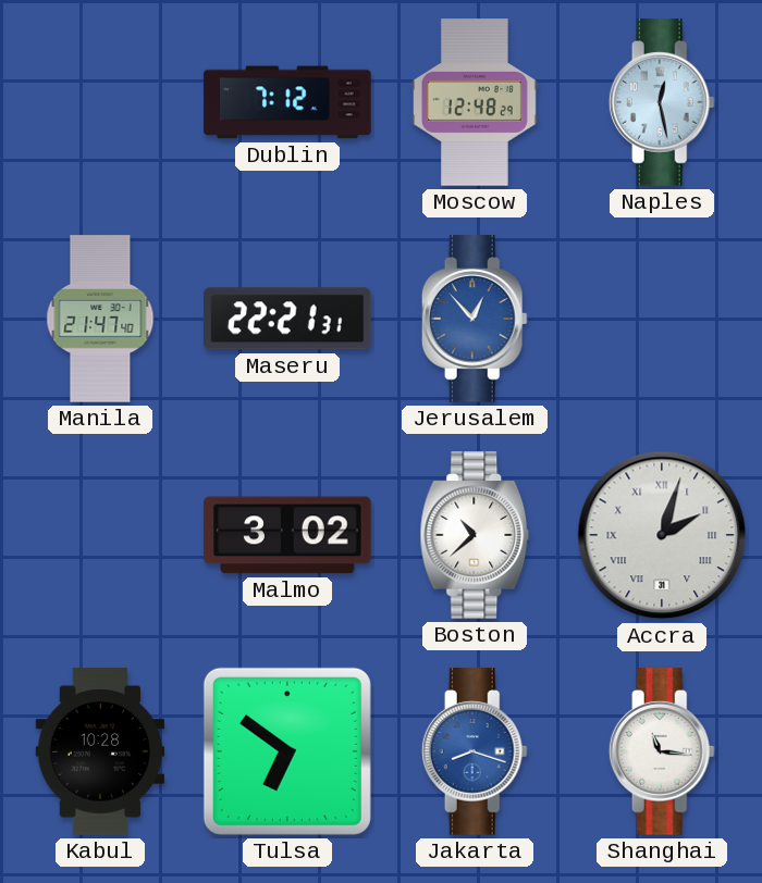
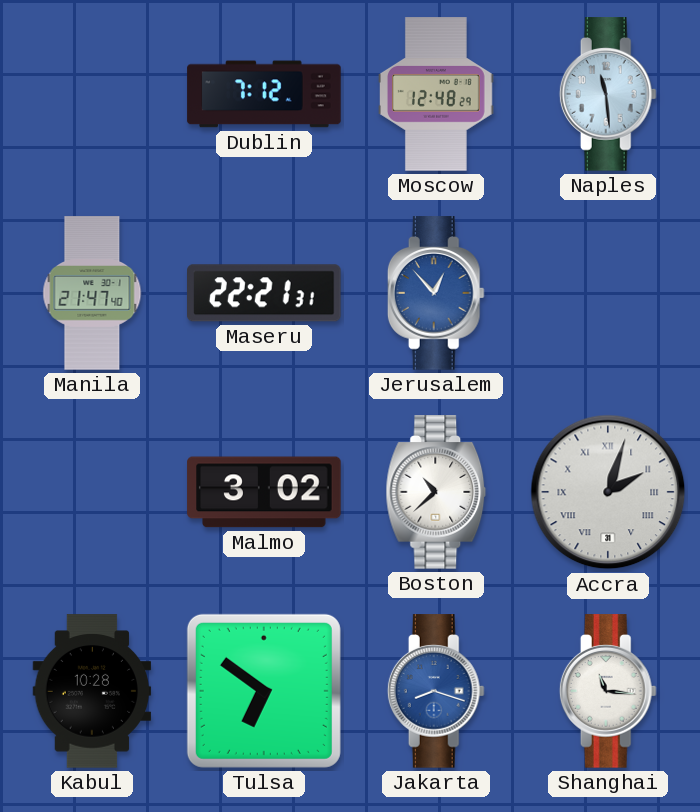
Naples: 12:28 -> 11:29 (608, 94)
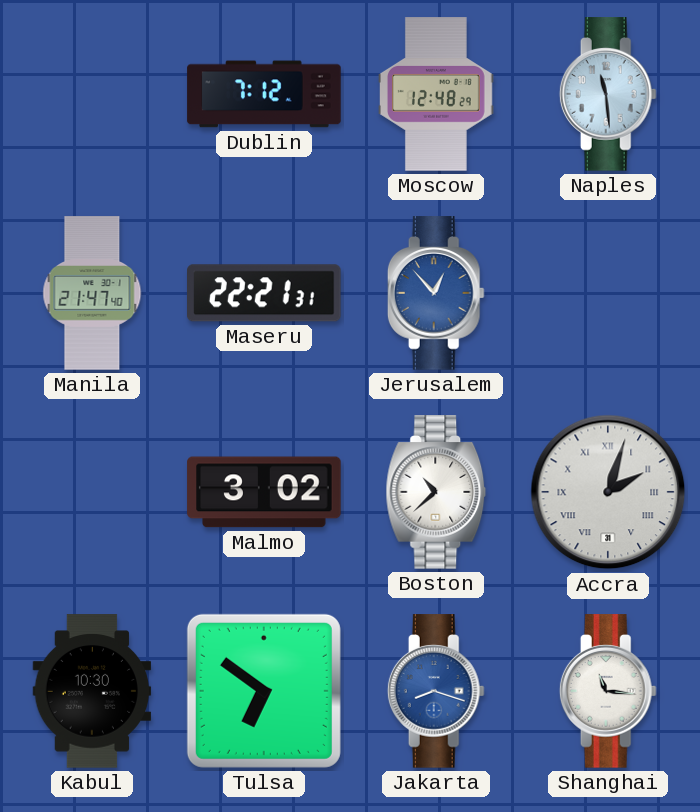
Kabul: 10:28 -> 10:30 (92, 691)
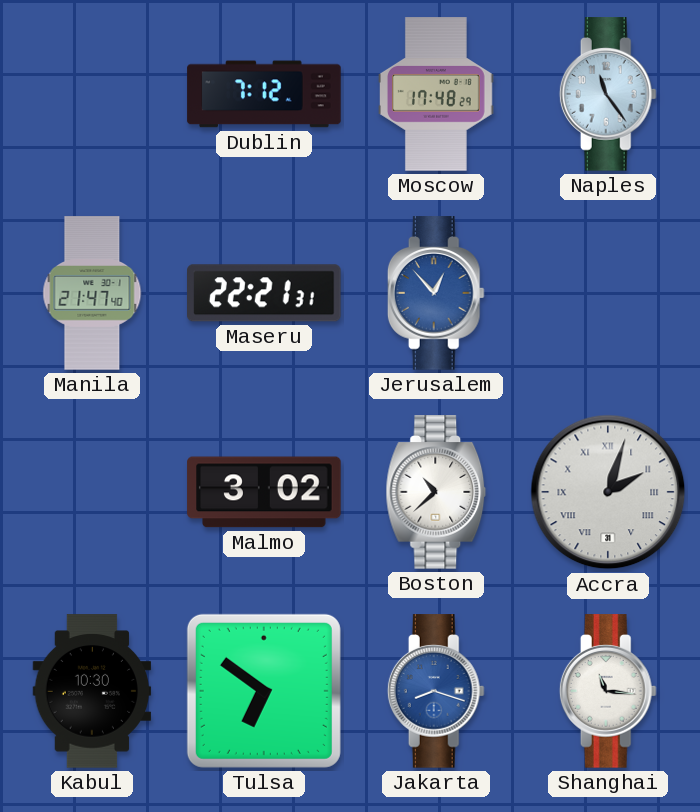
Moscow: 12:48 -> 17:48 (437, 94)
Naples: 11:29 -> 11:24 (608, 94)
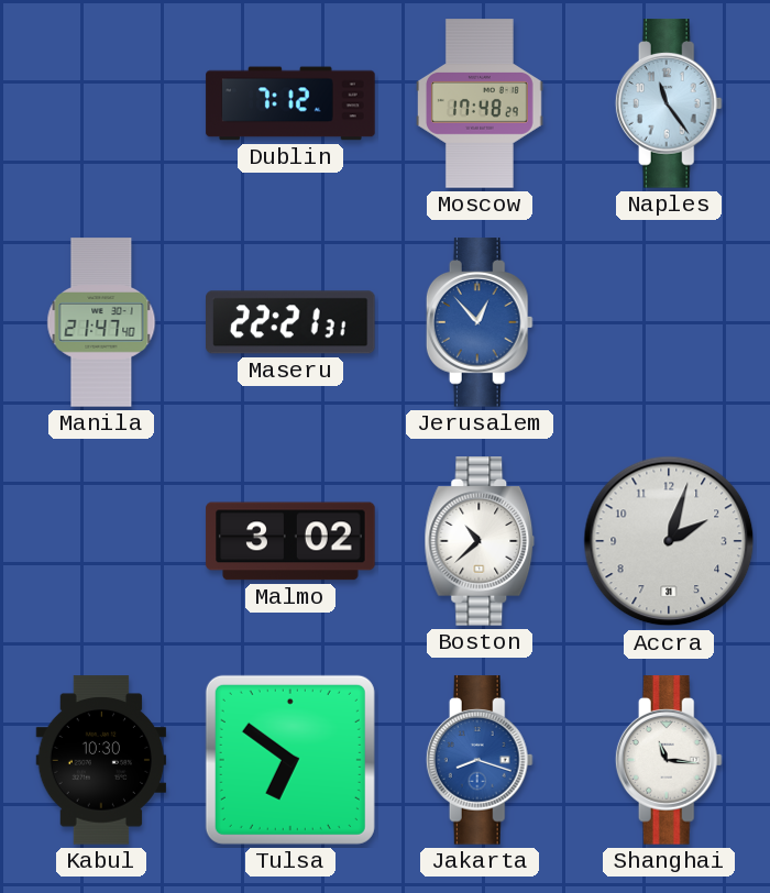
Accra numerals: Roman -> Arabic (669, 541)
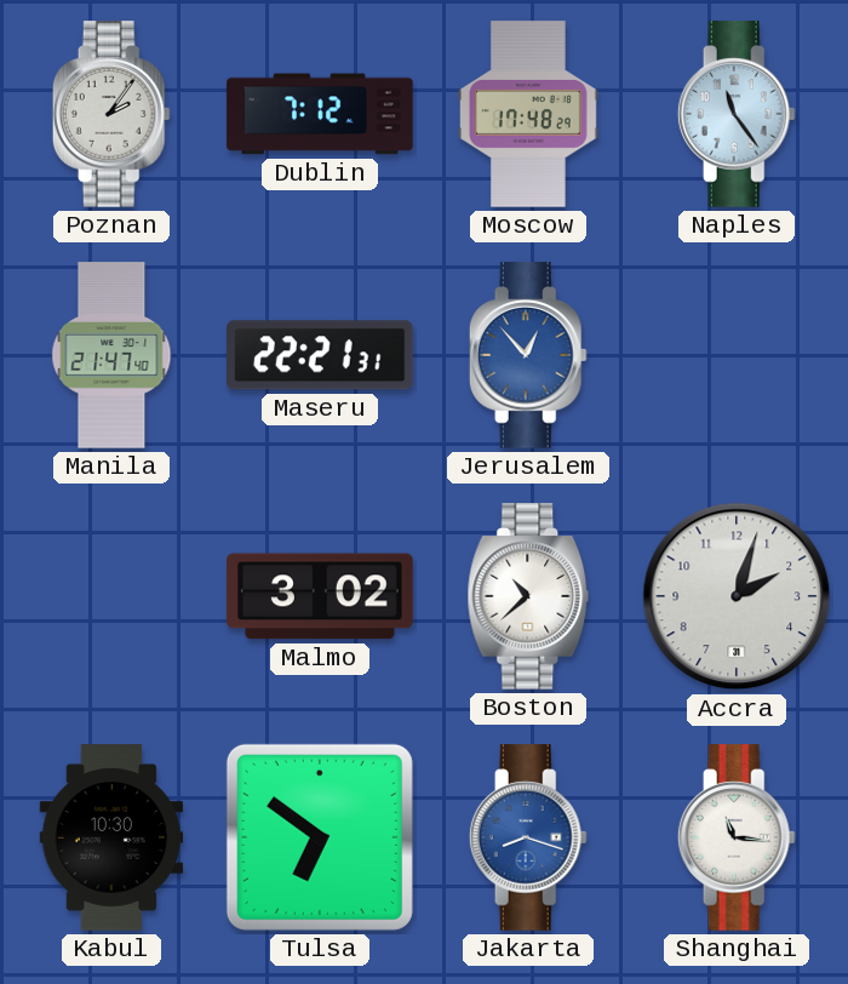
Poznan: none -> 2:06 (111, 114)
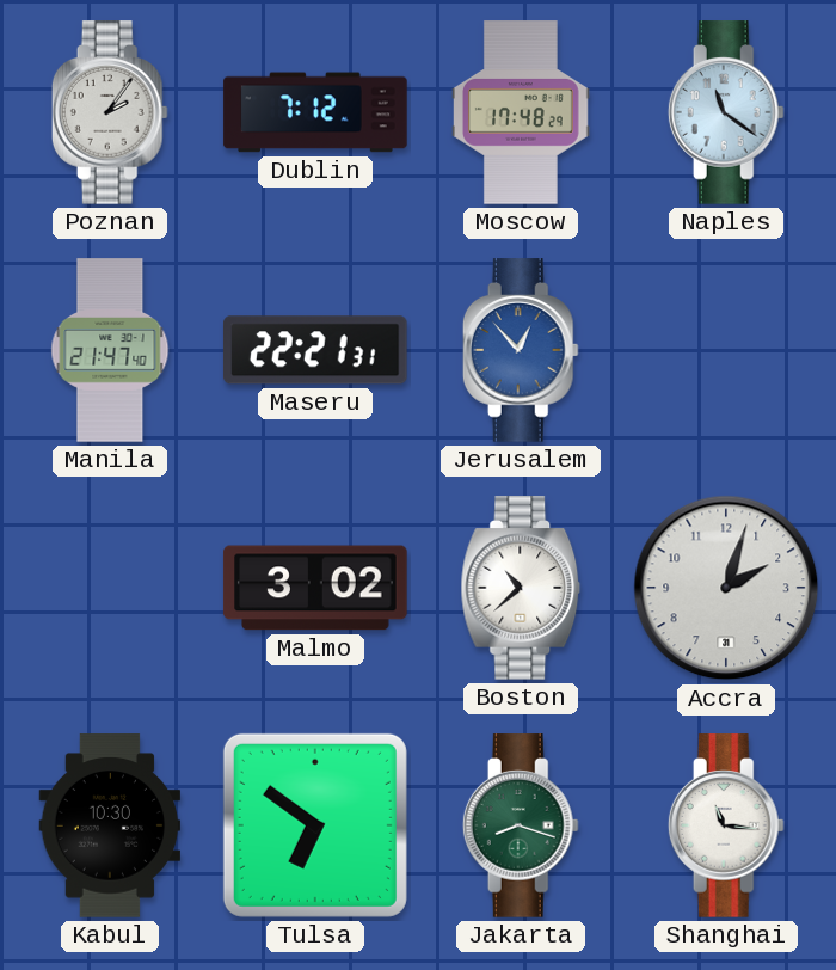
Naples: 11:24 -> 11:21 (726, 112)
Jakarta dial: blue -> green (521, 825)
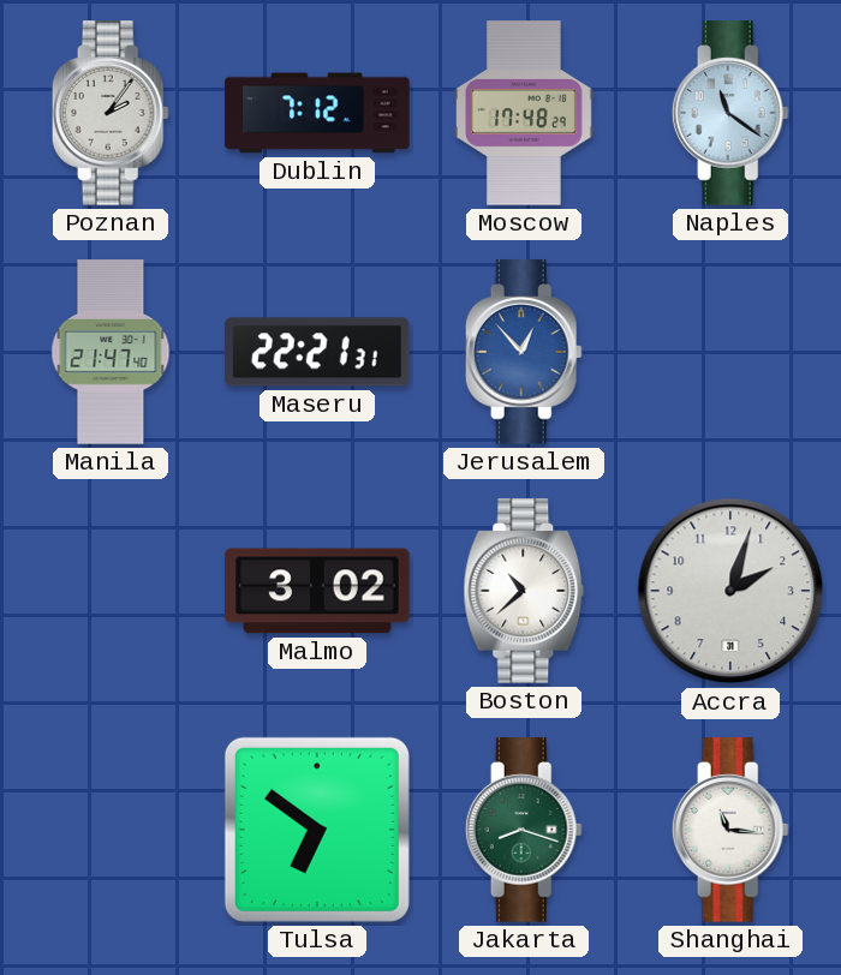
Kabul: 10:30 -> none (110, 825)
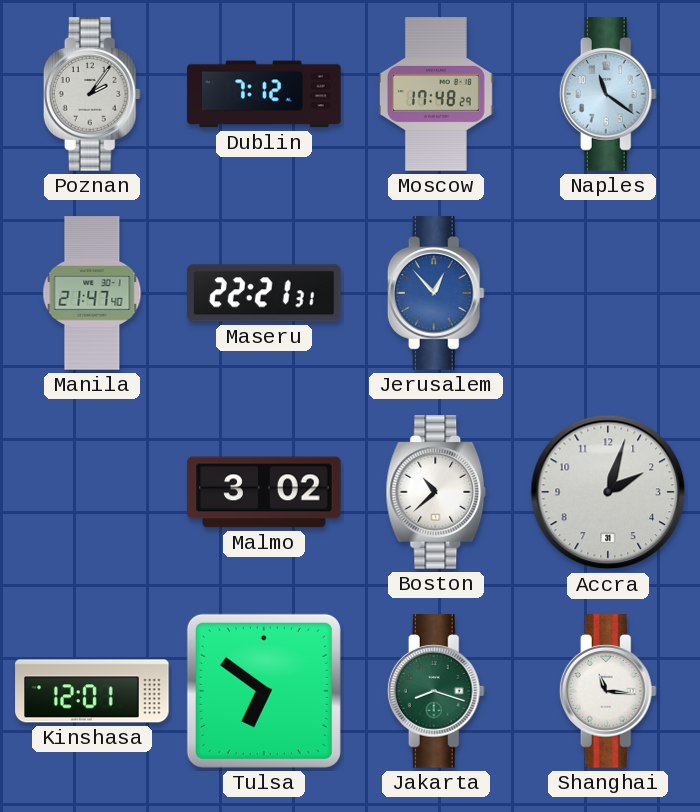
Kinshasa: none -> 12:01 (92, 691)
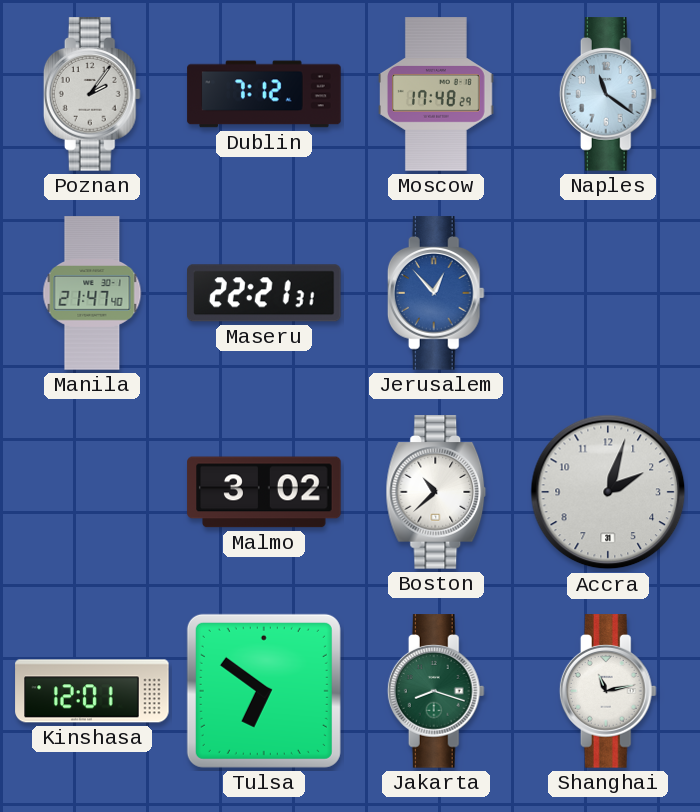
Shanghai: 11:16 -> 11:13 (608, 691)
